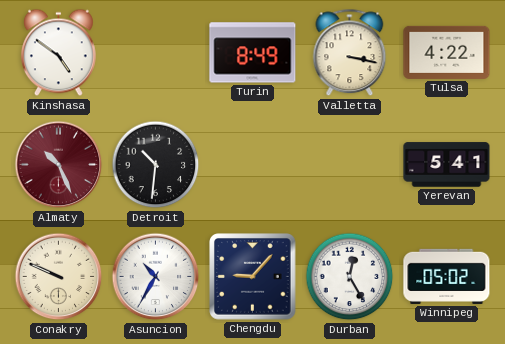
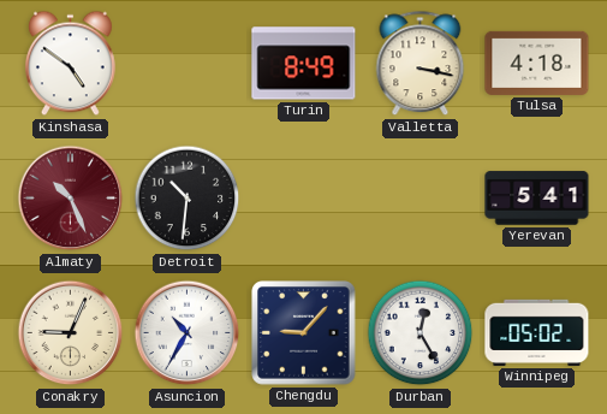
Tulsa: 4:22 -> 4:18 (537, 63)
Conakry: 9:49 -> 9:04 (71, 333)
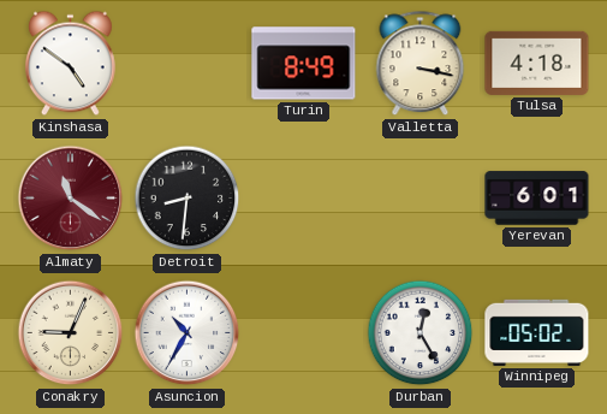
Almaty: 10:26 -> 11:21 (71, 199)
Detroit: 10:31 -> 8:31 (188, 199)
Yerevan: 5:41 -> 6:01 (537, 199)
Chengdu: 9:07 -> none (304, 333)
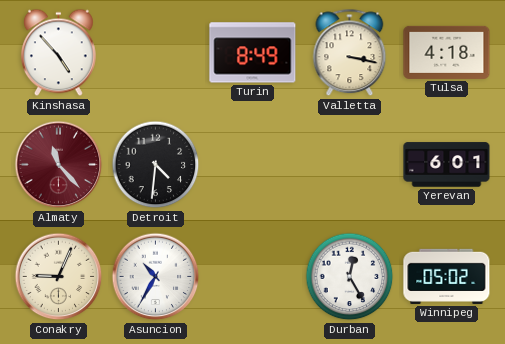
Kinshasa: 4:51 -> 4:53 (58, 53)
Almaty: 11:21 -> 11:23 (59, 165)
Detroit: 8:31 -> 4:31 (156, 165)
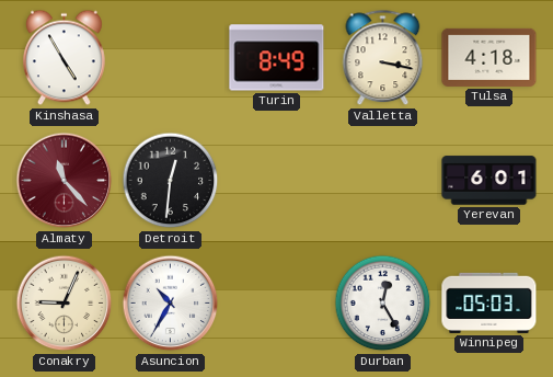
Kinshasa: 4:53 -> 4:55 (64, 58)
Detroit: 4:31 -> 12:31 (171, 181)
Winnipeg: 05:02 -> 05:03 (489, 302)
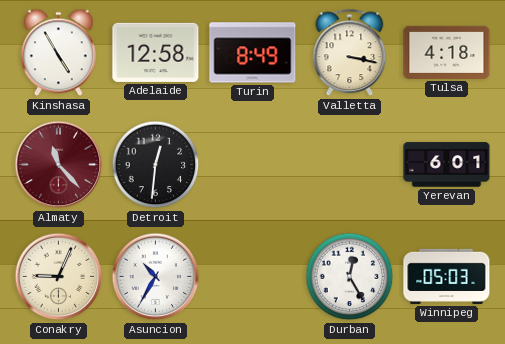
Adelaide: none -> 12:58 (156, 52)
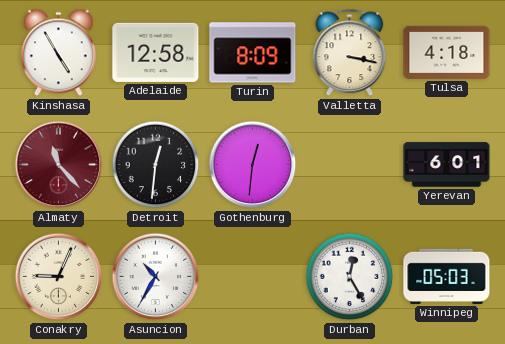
Turin: 8:49 -> 8:09 (253, 53)
Gothenburg: none -> 12:31 (253, 165)
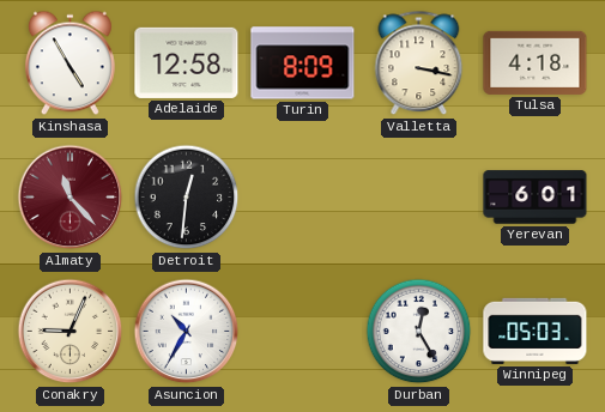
Gothenburg: 12:31 -> none (253, 165)
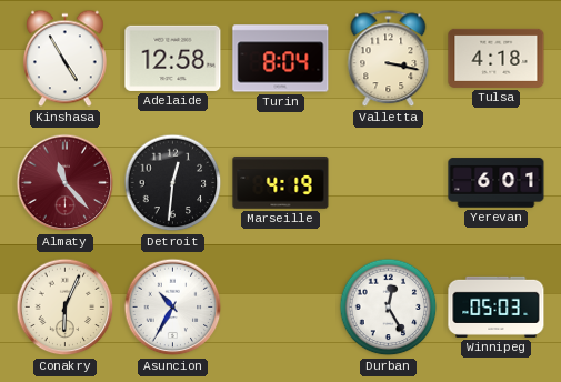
Turin: 8:09 -> 8:04 (281, 59)
Marseille: none -> 4:19 (281, 183)
Conakry: 9:04 -> 6:04 (66, 308)
